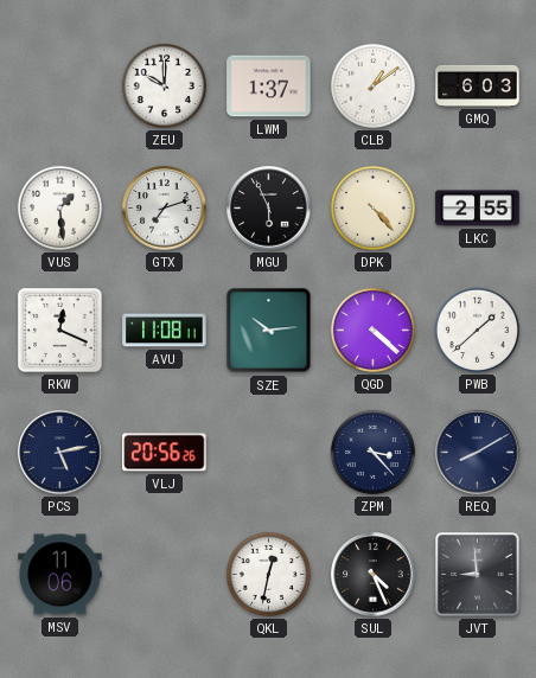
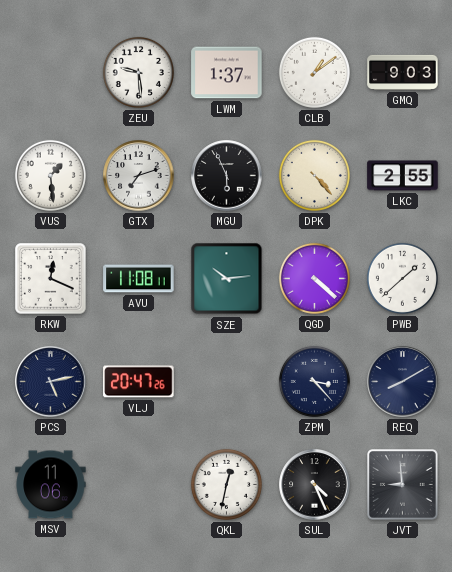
ZEU: 10:00 -> 9:29 (138, 72)
GMQ: 6:03 -> 9:03 (403, 72)
VLJ: 20:56 -> 20:47 (139, 382)
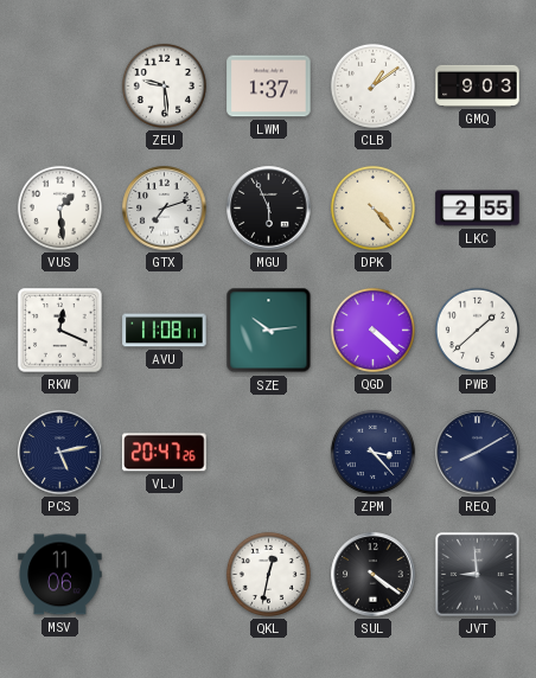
SUL: 4:26 -> 4:21 (374, 575)
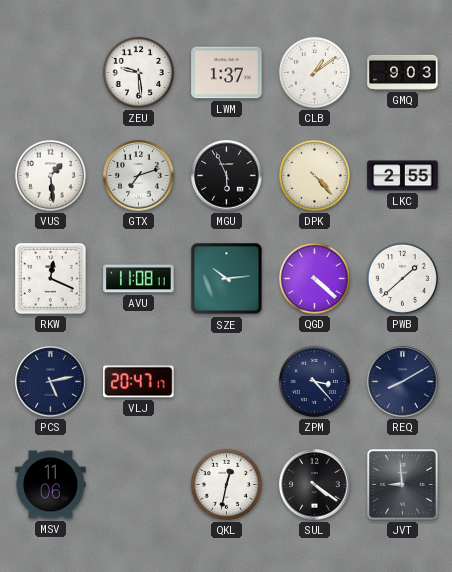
VLJ: 20:47:26 -> 20:47:17 (139, 382)
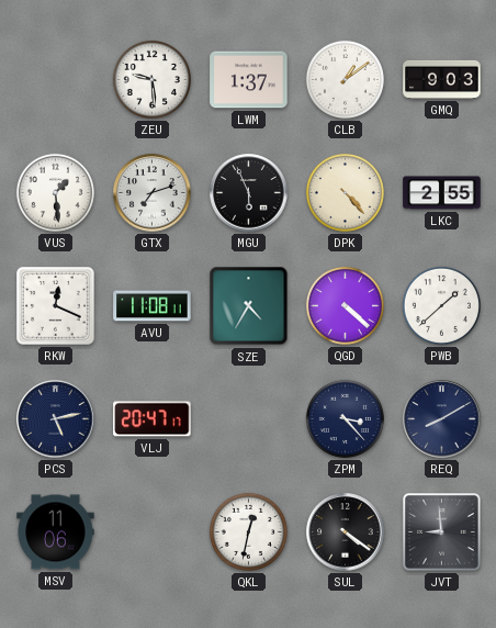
SZE: 10:14 -> 4:35 (249, 306)
